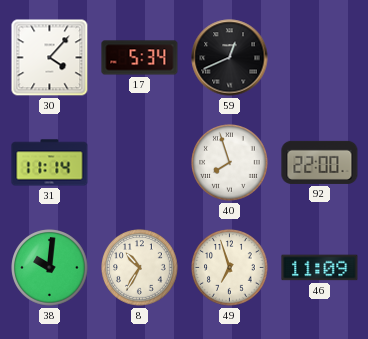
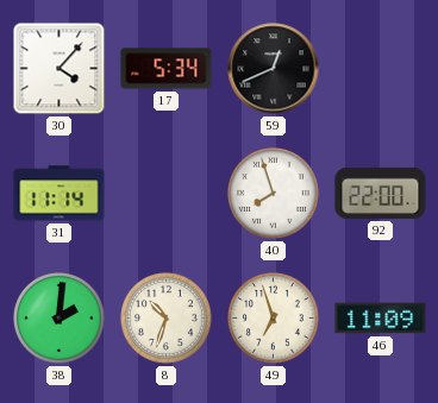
38: 10:01 -> 2:01 (60, 319)
8: 10:35 -> 10:33 (167, 319)
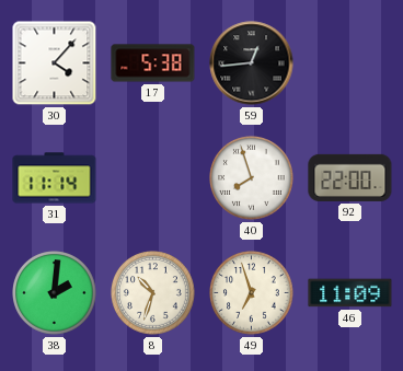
17: 5:34 -> 5:38 (153, 63)
59: 12:41 -> 12:44 (252, 63)
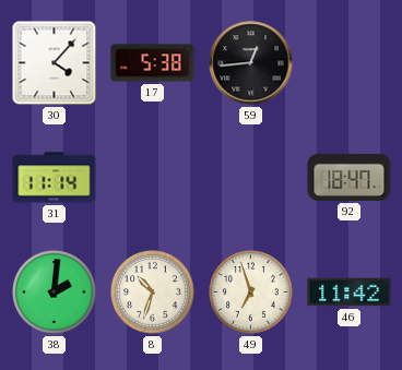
40: 7:57 -> none (252, 178)
92: 22:00 -> 18:47 (350, 177)
46: 11:09 -> 11:42 (350, 293)
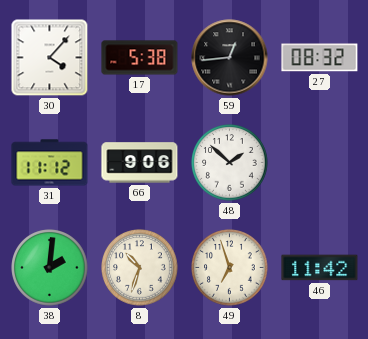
27: none -> 08:32 (320, 58)
31: 11:14 -> 11:12 (50, 163)
66: none -> 9:06 (140, 163)
48: none -> 1:52 (230, 163)
92: 18:47 -> none (350, 177)
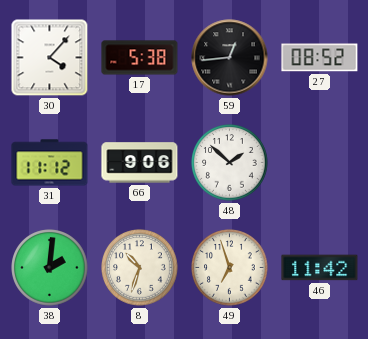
27: 08:32 -> 08:52 (320, 58)
